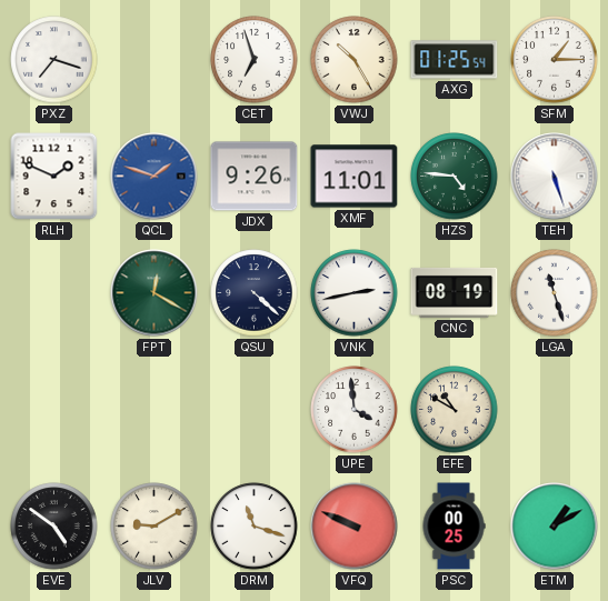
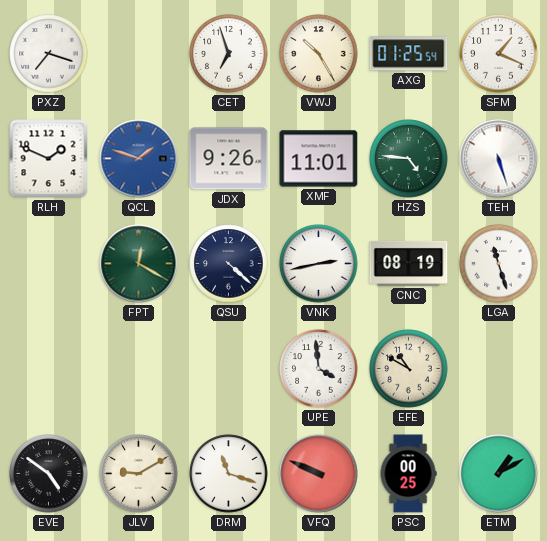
SFM: 1:15 -> 1:19 (499, 54)
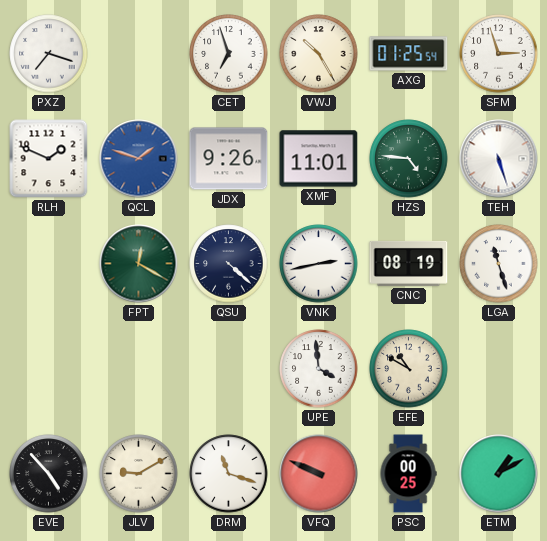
SFM: 1:19 -> 2:57 (499, 54)
EVE: 4:51 -> 4:53 (49, 474)
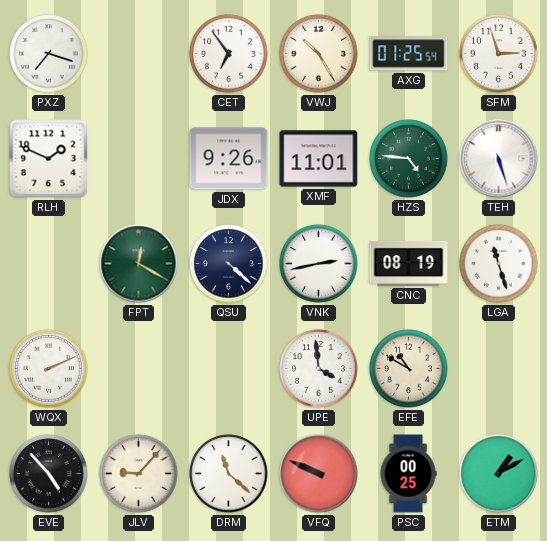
CET: 6:57 -> 6:54 (229, 54)
QCL: 1:48 -> none (139, 159)
WQX: none -> 2:11 (49, 369)
JLV: 9:10 -> 9:07 (139, 474)
DRM: 11:18 -> 11:22 (229, 474)
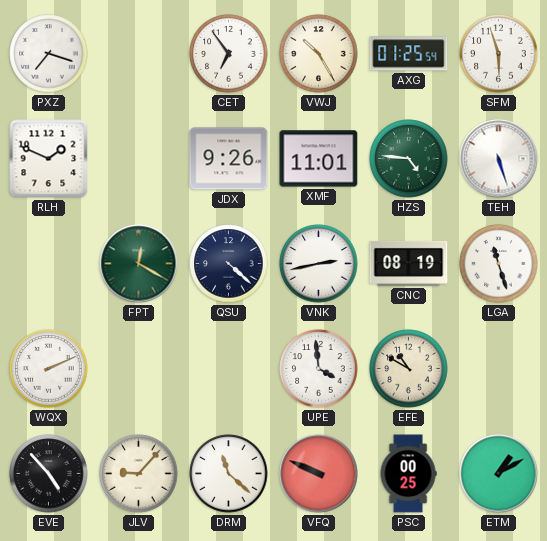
SFM: 2:57 -> 5:57 (499, 54)
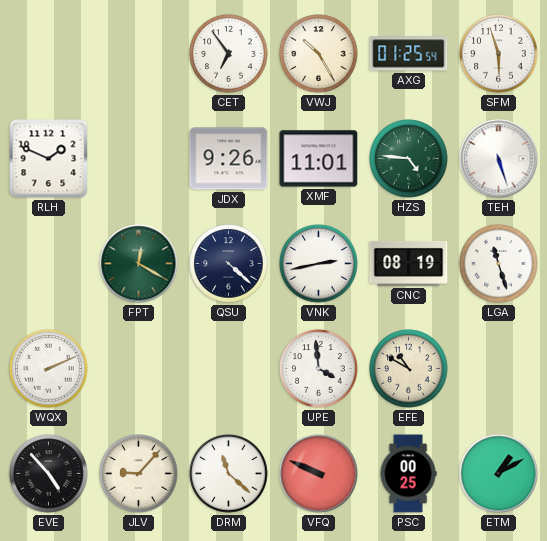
PXZ: 7:18 -> none (49, 54)
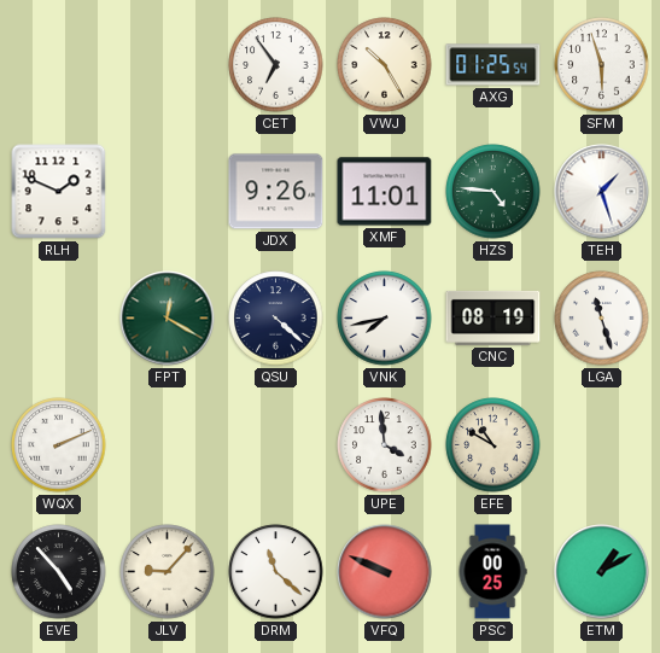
TEH: 5:27 -> 1:27 (602, 192)
VNK: 2:43 -> 7:43 (385, 319)
